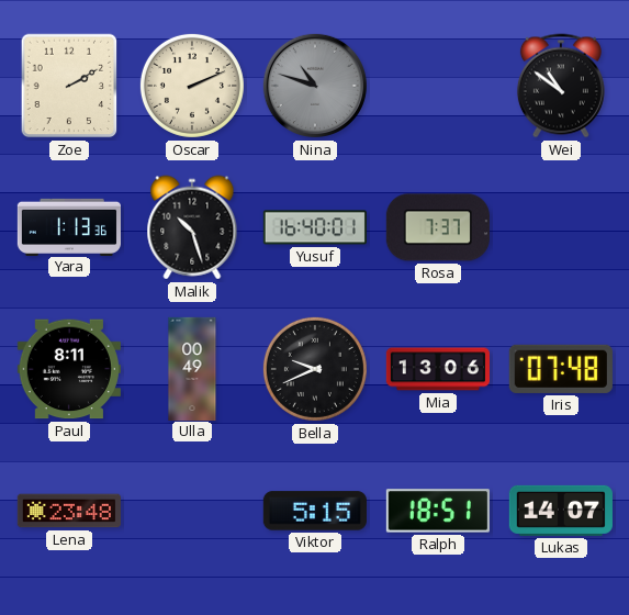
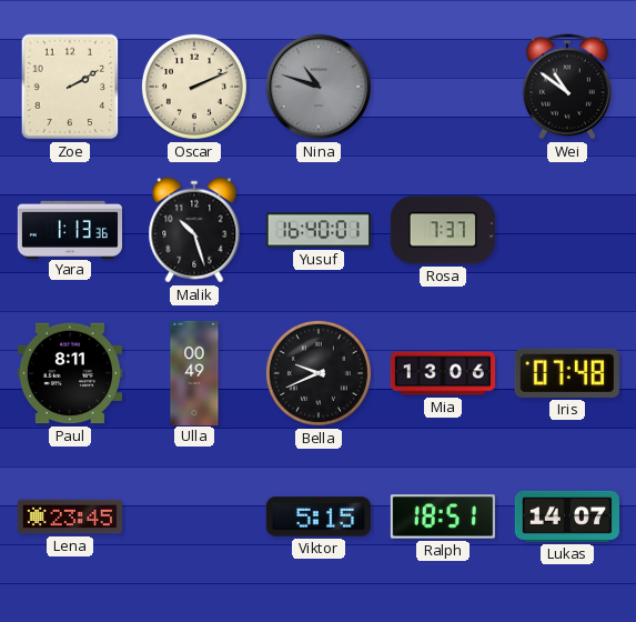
Lena: 23:48 -> 23:45 (70, 516)
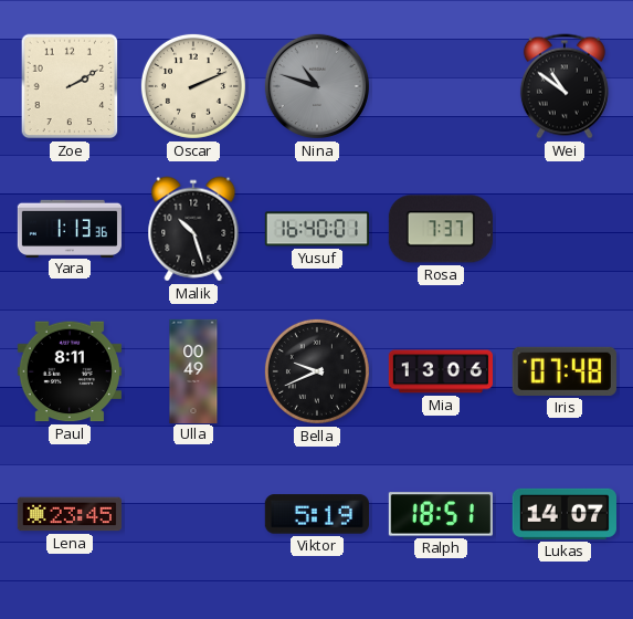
Viktor: 5:15 -> 5:19 (317, 514)
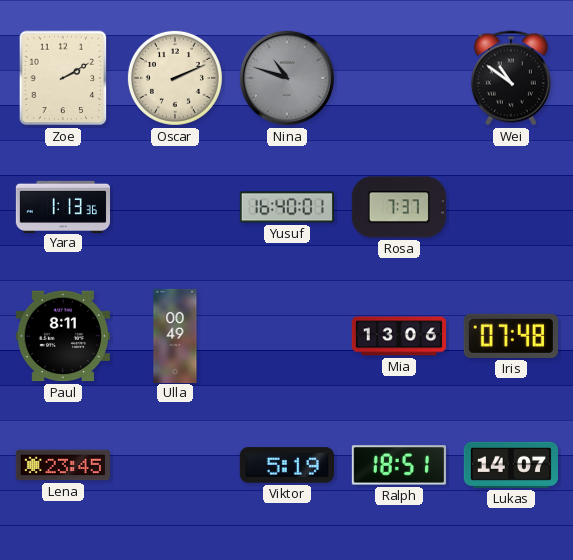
Malik: 10:27 -> none (193, 229)
Bella: 9:41 -> none (317, 371)
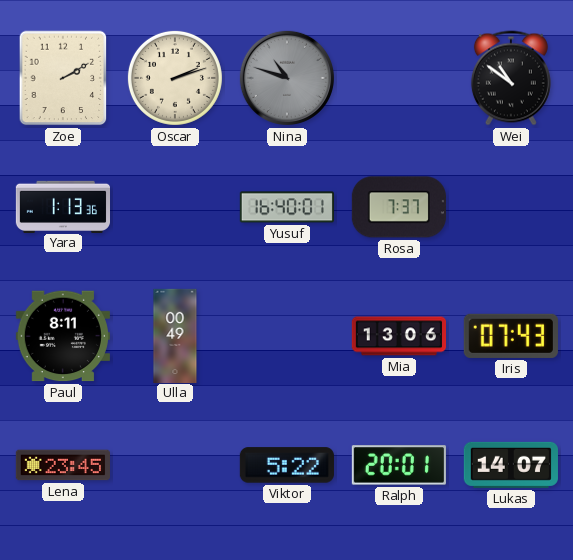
Oscar: 2:11 -> 2:12 (175, 78)
Iris: 07:48 -> 07:43 (511, 336)
Viktor: 5:19 -> 5:22 (287, 465)
Ralph: 18:51 -> 20:01 (399, 465)
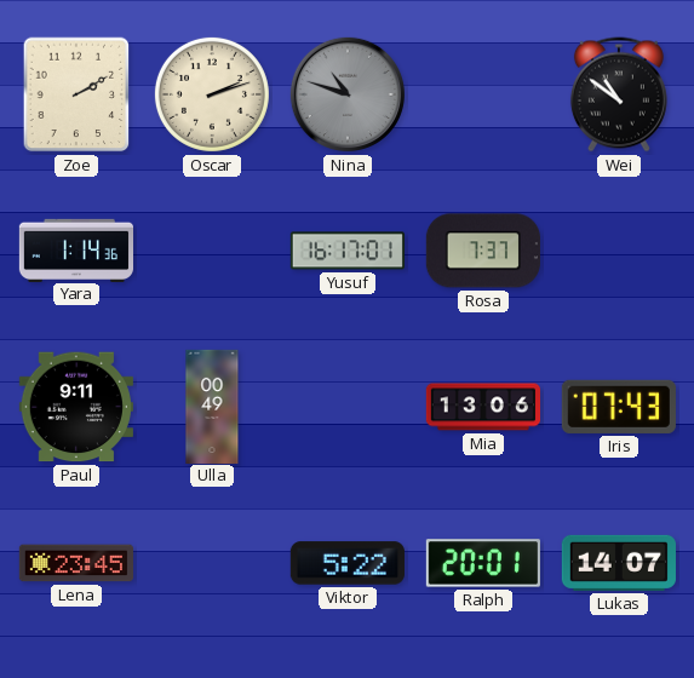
Yara: 1:13 -> 1:14 (75, 249)
Yusuf: 16:40 -> 16:17 (348, 251)
Paul: 8:11 -> 9:11 (76, 407)
